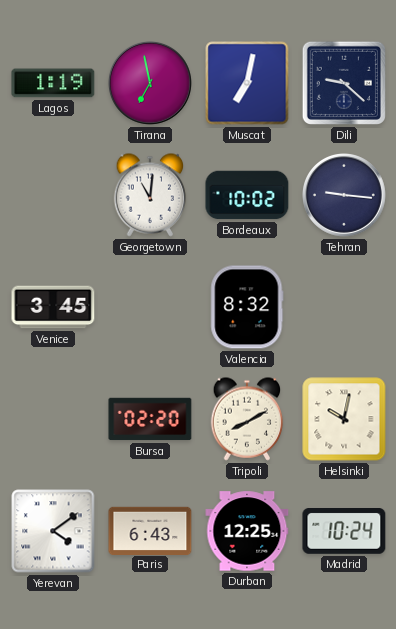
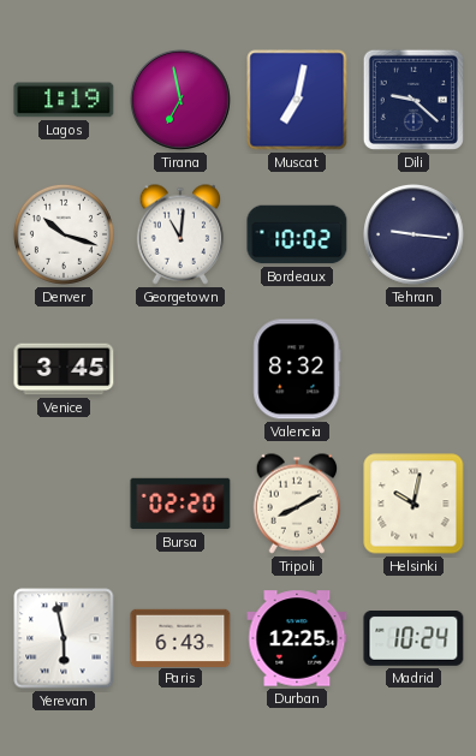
Denver: none -> 10:18 (64, 234)
Yerevan: 4:09 -> 5:58 (64, 638)
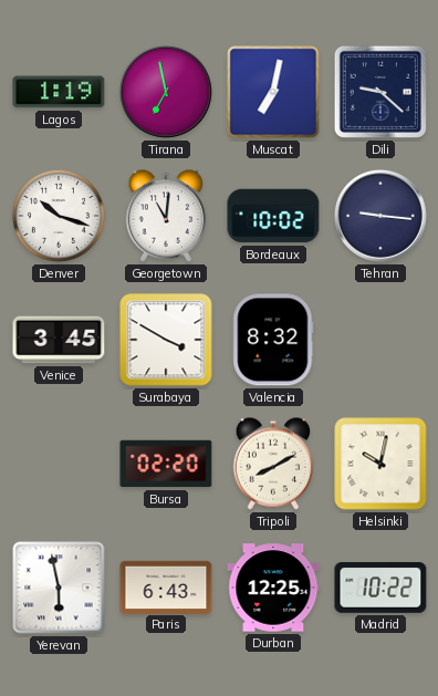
Surabaya: none -> 3:50 (166, 340)
Madrid: 10:24 -> 10:22 (380, 589)
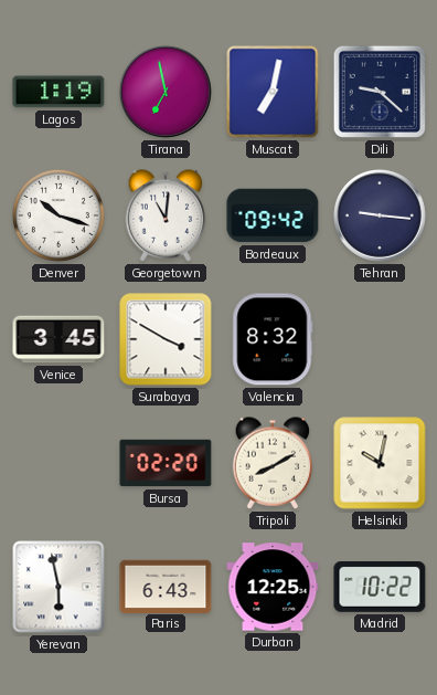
Bordeaux: 10:02 -> 09:42 (273, 215)
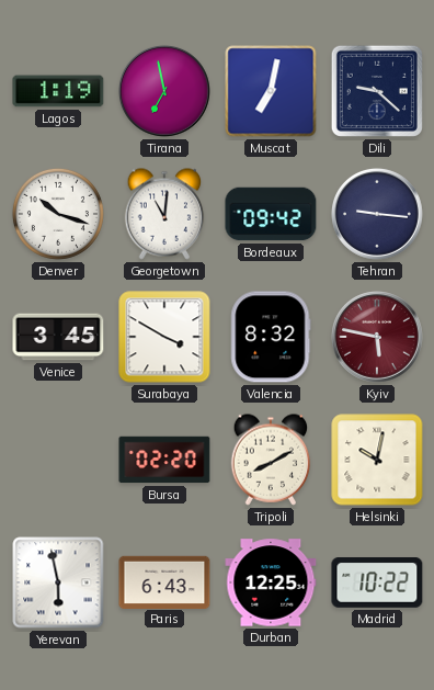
Kyiv: none -> 5:47 (378, 338)
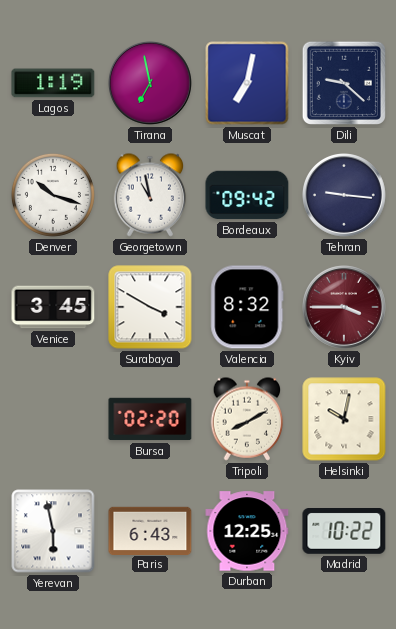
Georgetown: 11:01 -> 10:58 (150, 195)
Kyiv: 5:47 -> 3:45 (345, 308)
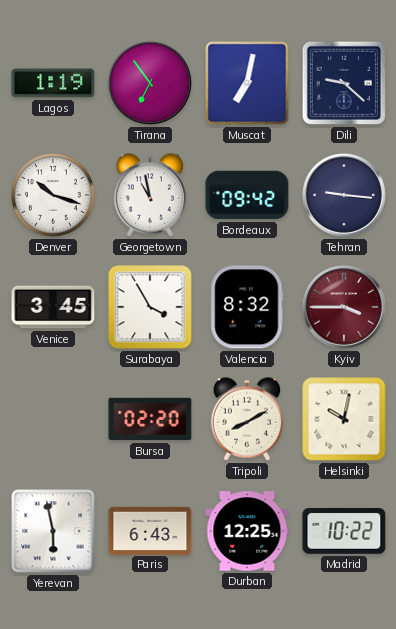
Tirana: 6:58 -> 6:54 (151, 84)
Surabaya: 3:50 -> 3:55 (150, 307)
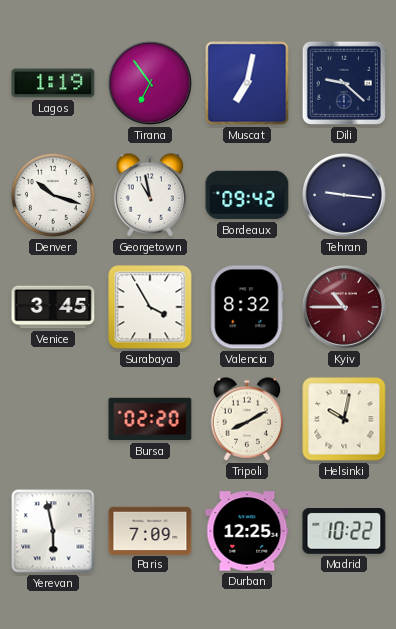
Kyiv: 3:45 -> 10:45 (345, 308)
Paris: 6:43 -> 7:09 (150, 530)
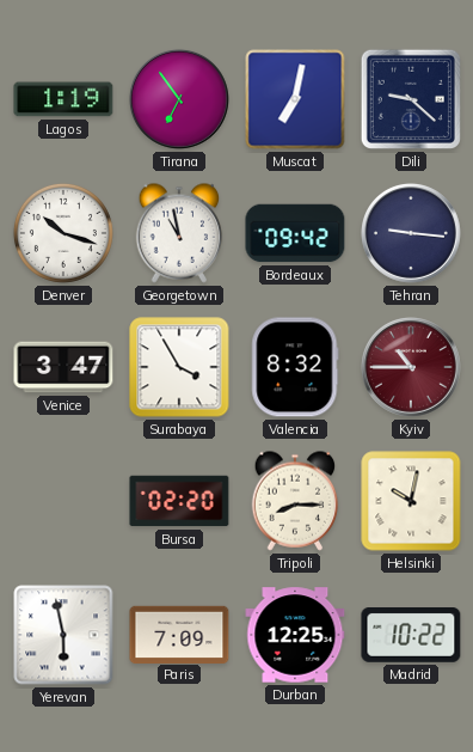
Venice: 3:45 -> 3:47 (63, 367)
Tripoli: 8:10 -> 8:15 (295, 501)
